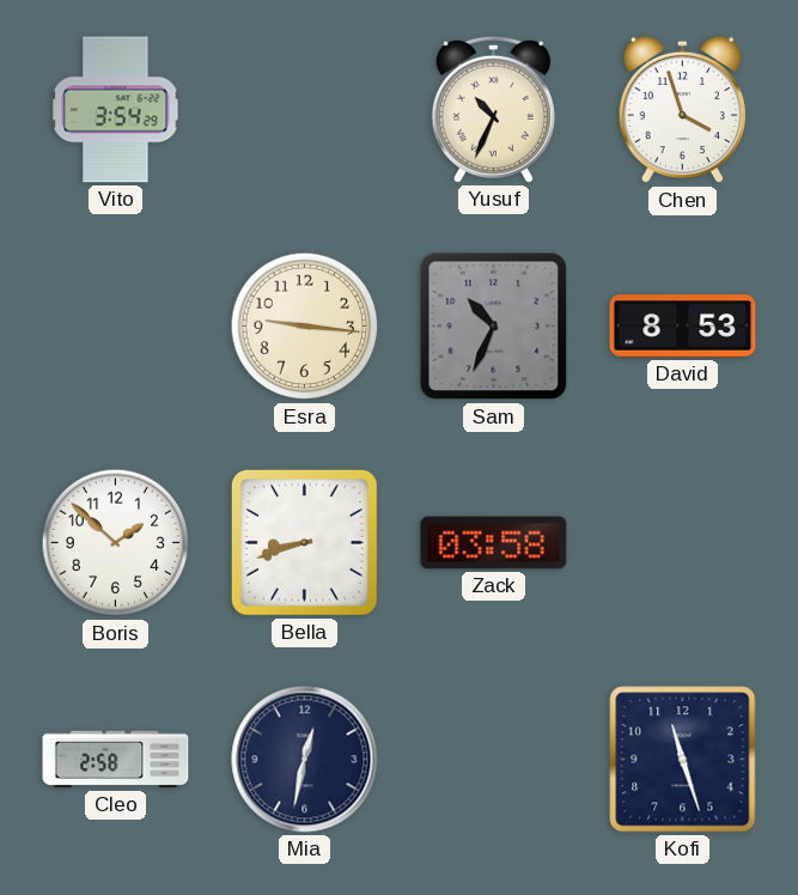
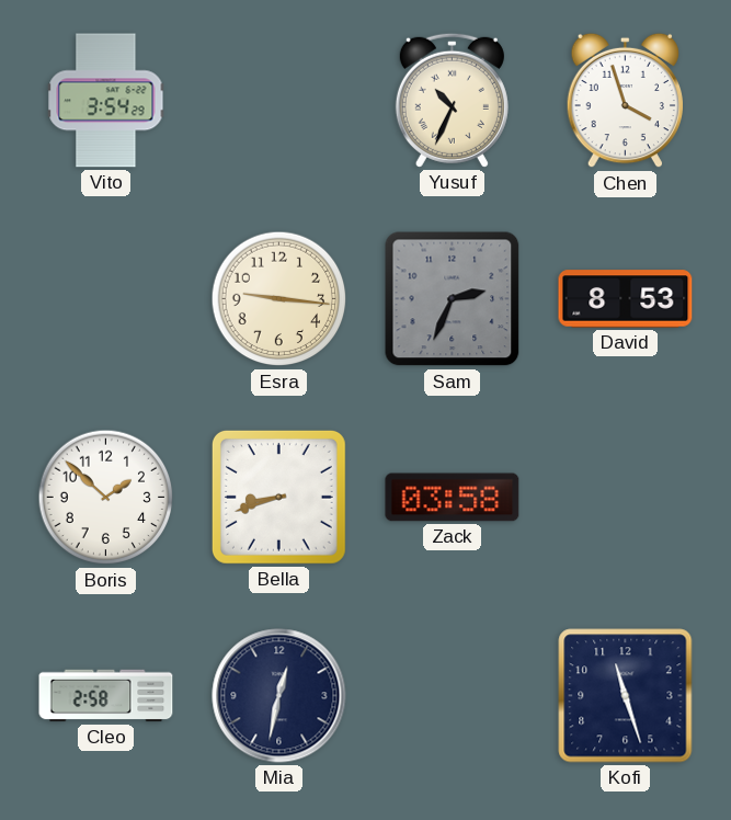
Sam: 10:34 -> 2:34 (453, 299)
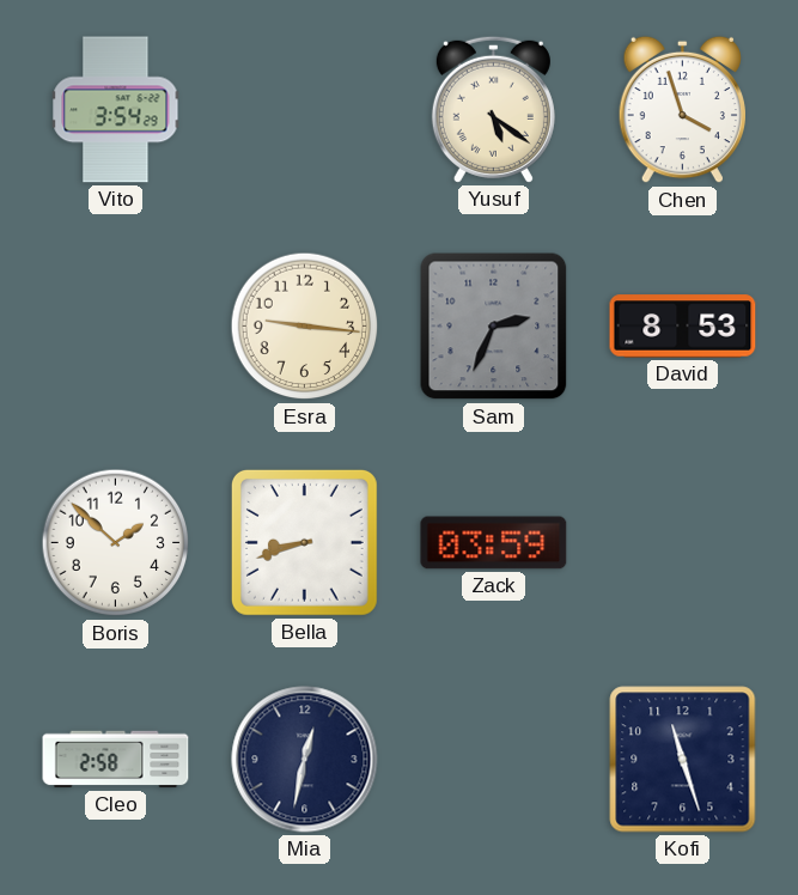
Yusuf: 10:34 -> 5:21 (493, 109)
Zack: 03:58 -> 03:59 (494, 543)
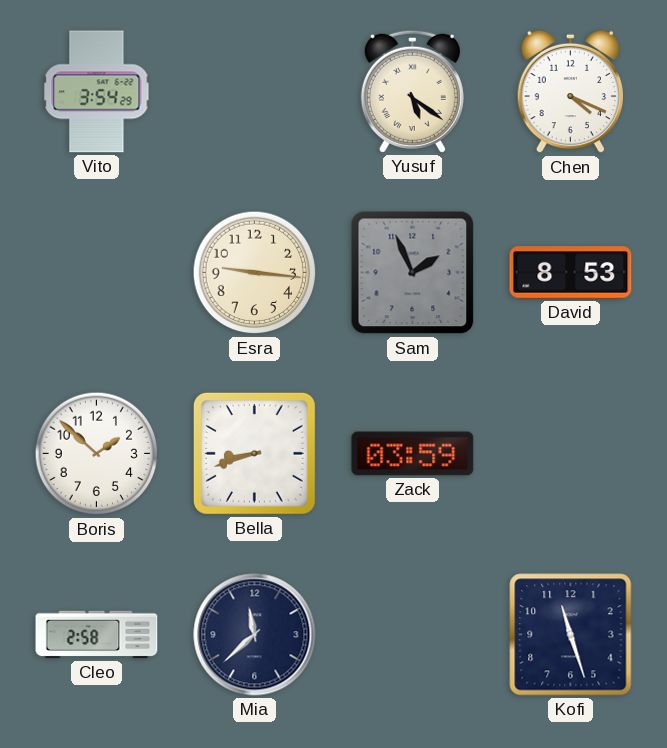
Chen: 3:57 -> 4:19 (570, 92)
Sam: 2:34 -> 1:56 (413, 273)
Mia: 12:32 -> 11:38 (255, 635)
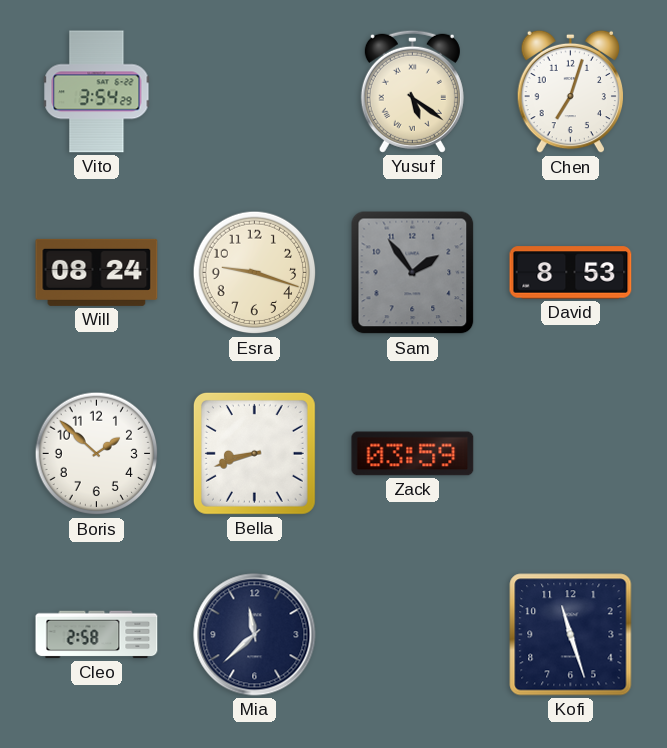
Chen: 4:19 -> 7:03 (570, 92)
Will: none -> 08:24 (97, 272)
Esra: 9:16 -> 9:18 (255, 273)
Sam: 1:56 -> 1:54 (413, 273)
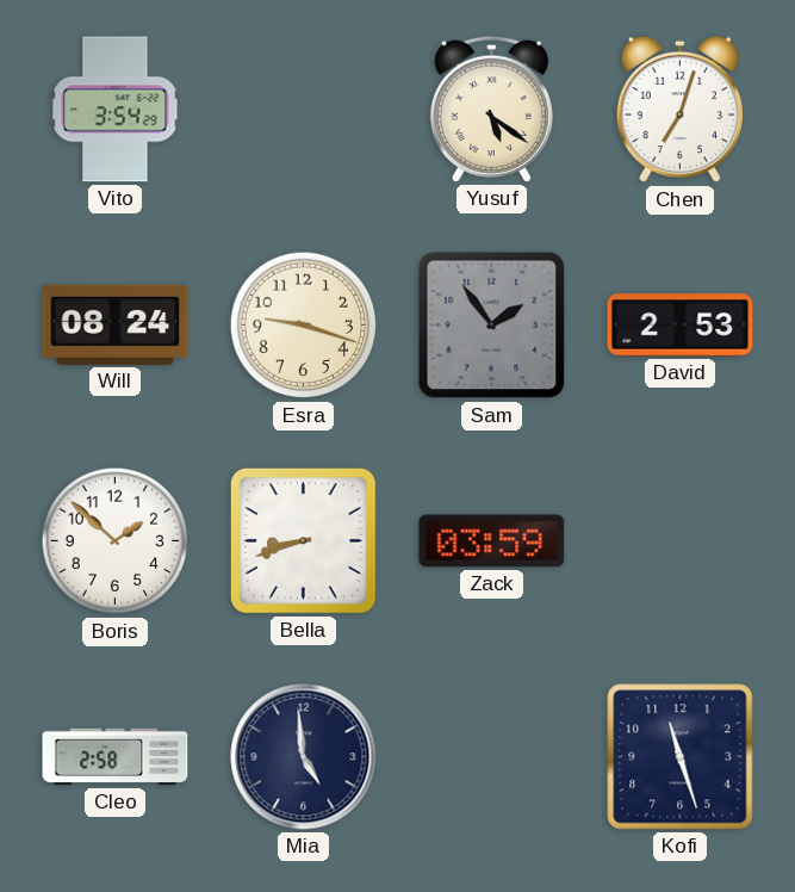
David: 8:53 -> 2:53 (681, 326)
Mia: 11:38 -> 4:59 (304, 757)
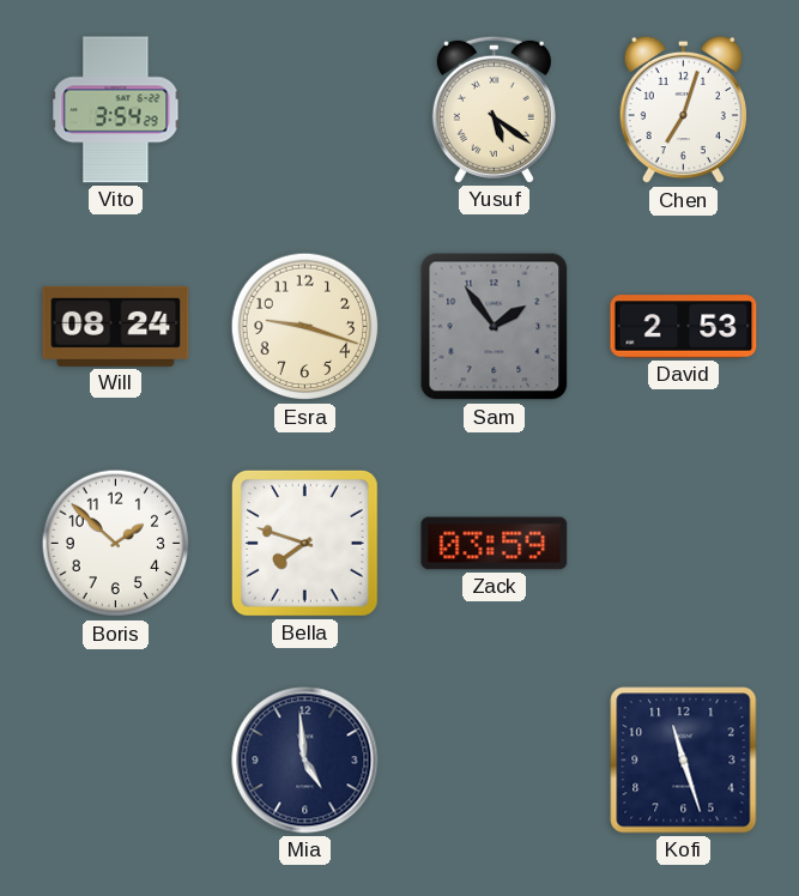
Bella: 8:42 -> 7:48 (304, 543)
Cleo: 2:58 -> none (116, 757)
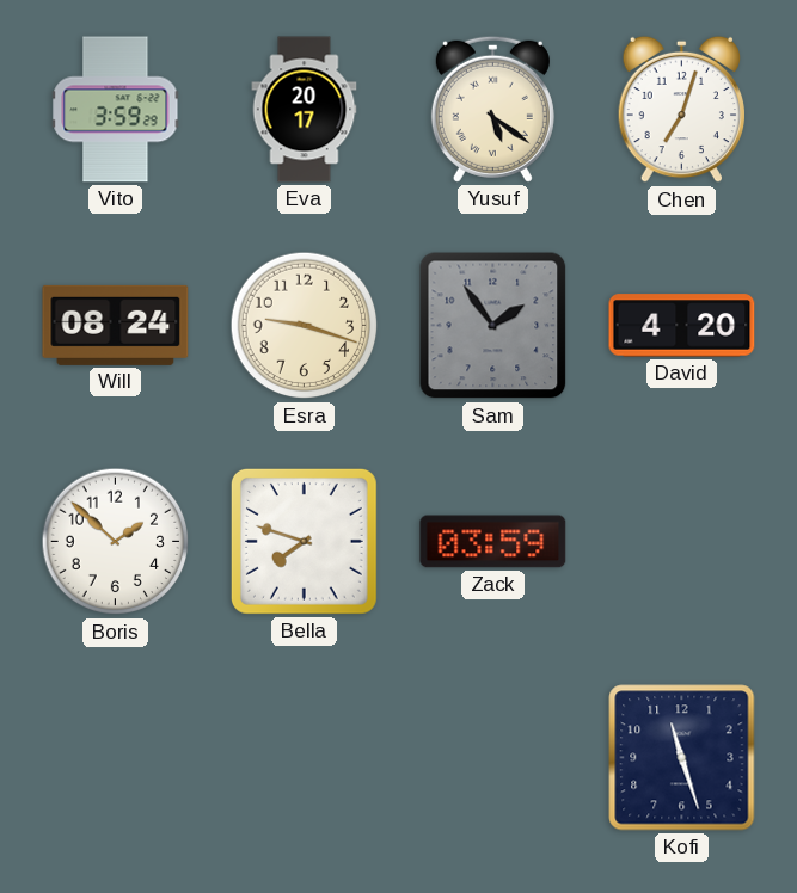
Vito: 3:54 -> 3:59 (116, 110)
Eva: none -> 20:17 (305, 110)
David: 2:53 -> 4:20 (682, 326)
Mia: 4:59 -> none (305, 761)
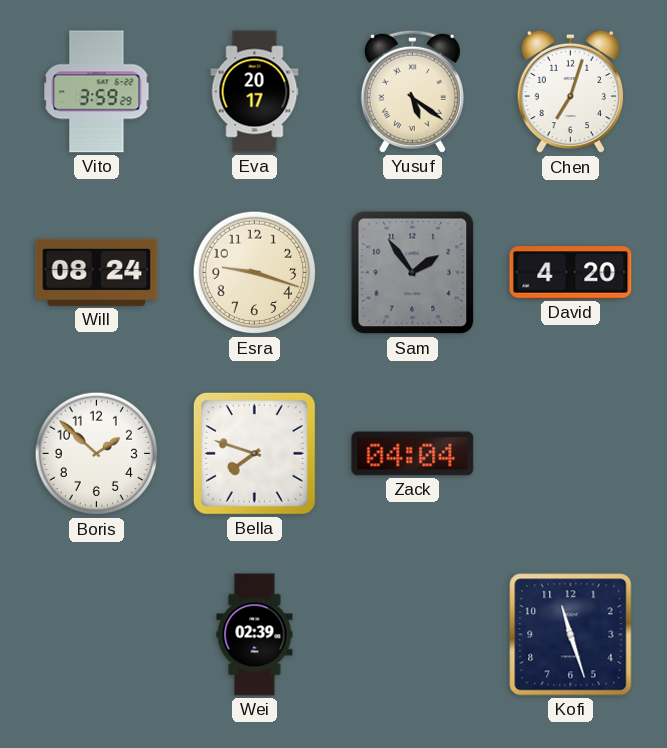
Zack: 03:59 -> 04:04 (413, 454)
Wei: none -> 02:39 (255, 635)
